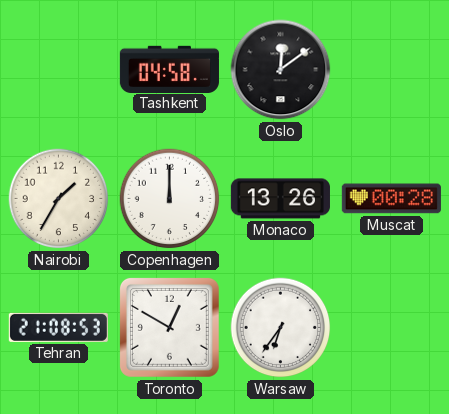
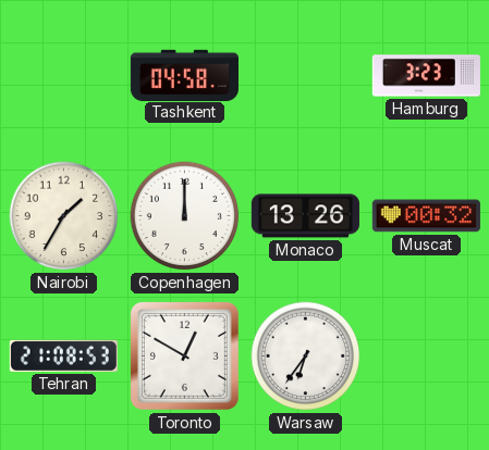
Oslo: 12:09 -> none (281, 70)
Hamburg: none -> 3:23 (426, 76)
Muscat: 00:28 -> 00:32 (426, 216)
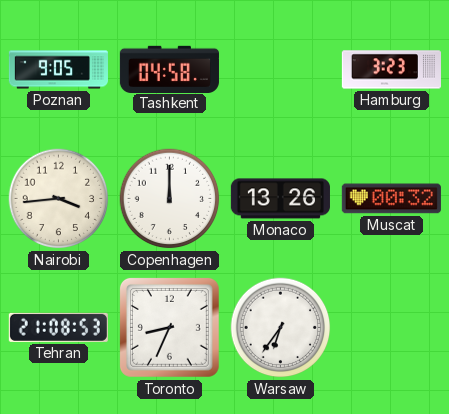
Poznan: none -> 9:05 (58, 70)
Nairobi: 1:35 -> 3:44 (59, 199)
Toronto: 12:50 -> 8:34 (169, 327)
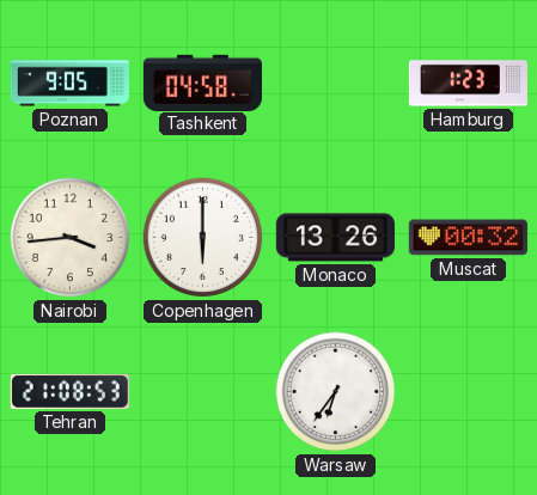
Hamburg: 3:23 -> 1:23 (468, 84)
Copenhagen: 12:00 -> 6:00 (203, 238)
Toronto: 8:34 -> none (169, 327)
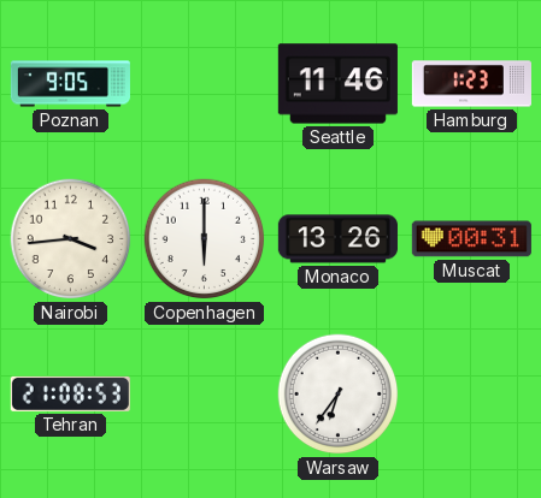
Tashkent: 04:58 -> none (202, 82)
Seattle: none -> 11:46 (337, 84)
Muscat: 00:32 -> 00:31 (471, 239)
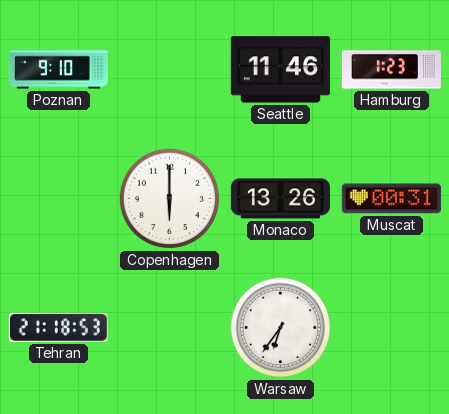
Poznan: 9:05 -> 9:10 (58, 70)
Nairobi: 3:44 -> none (71, 239)
Tehran: 21:08 -> 21:18 (58, 327)
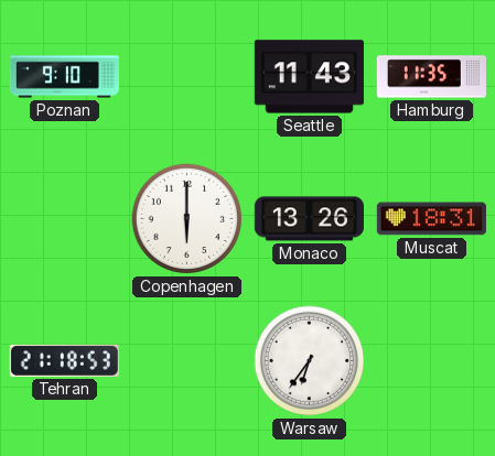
Seattle: 11:46 -> 11:43 (309, 77)
Hamburg: 1:23 -> 11:35 (431, 77)
Muscat: 00:31 -> 18:31 (431, 219)
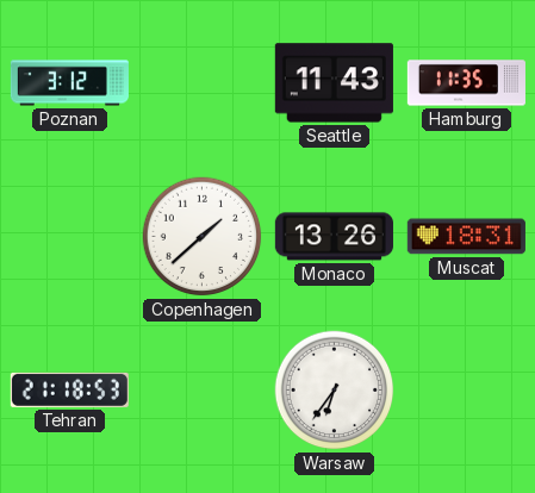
Poznan: 9:10 -> 3:12 (69, 83)
Copenhagen: 6:00 -> 1:38 (203, 237)
